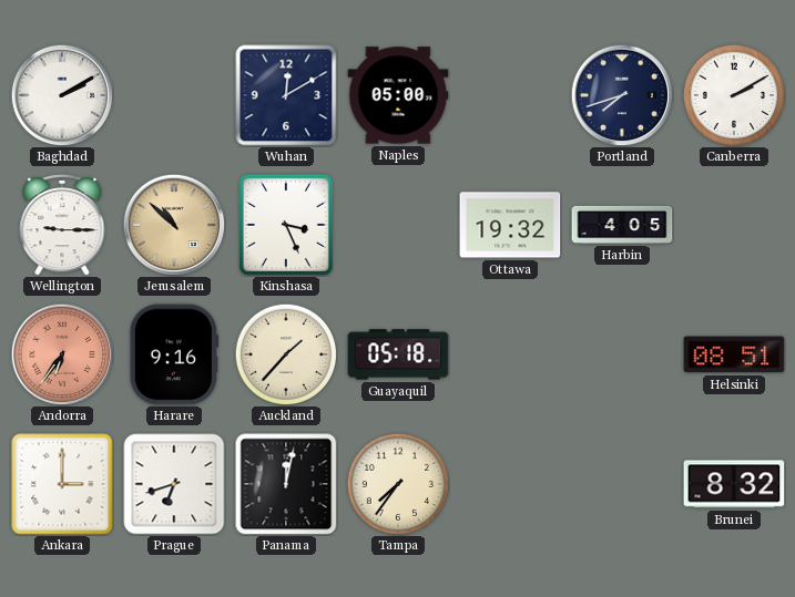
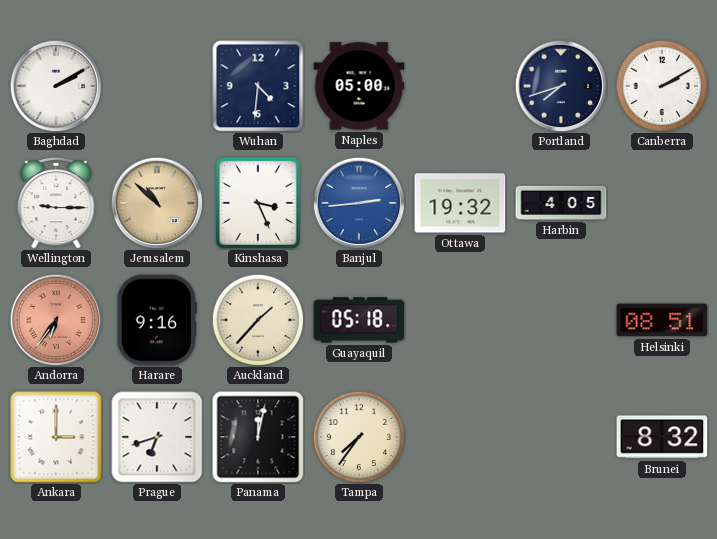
Wuhan: 12:10 -> 4:31 (258, 86)
Banjul: none -> 2:44 (359, 203)
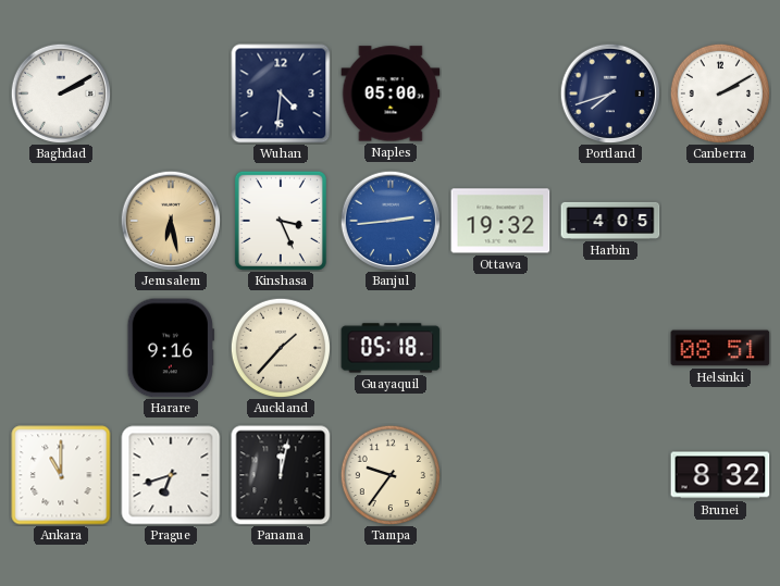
Wellington: 9:15 -> none (56, 204)
Jerusalem: 10:52 -> 6:28 (171, 221)
Andorra: 6:36 -> none (56, 320)
Ankara: 3:00 -> 11:00 (61, 475)
Tampa: 7:36 -> 9:36 (389, 474)
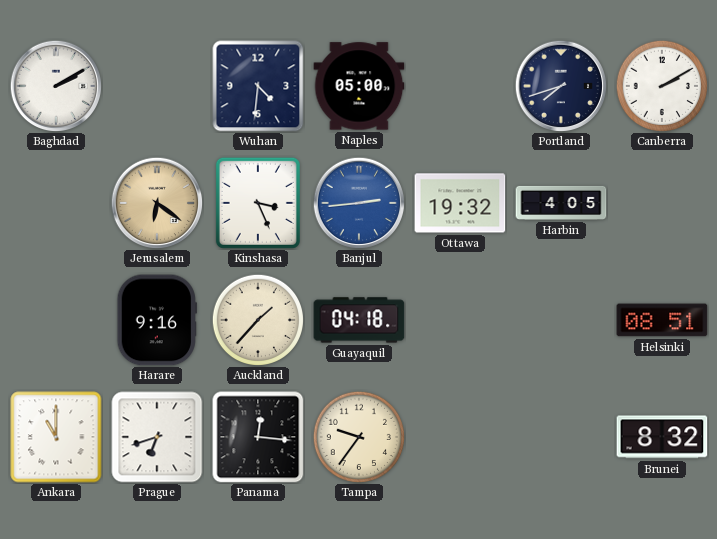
Jerusalem: 6:28 -> 6:21 (157, 203)
Guayaquil: 05:18 -> 04:18 (359, 320)
Panama: 12:02 -> 12:16 (258, 437)
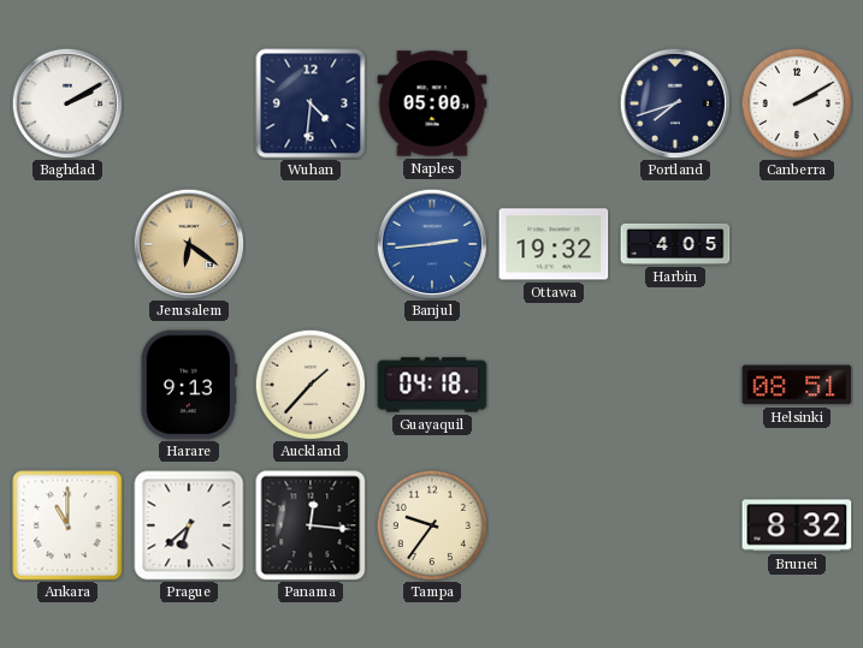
Kinshasa: 3:26 -> none (258, 203)
Harare: 9:16 -> 9:13 (189, 385)
Prague: 6:42 -> 6:38 (189, 525)
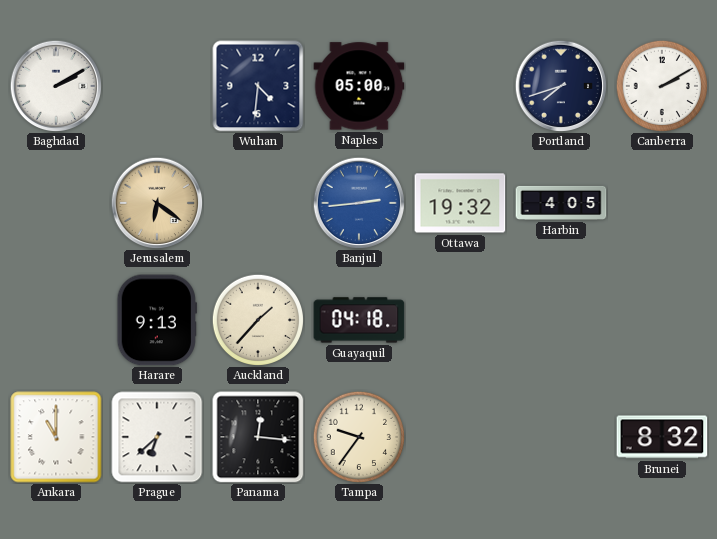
Helsinki: 08:51 -> none (797, 385)
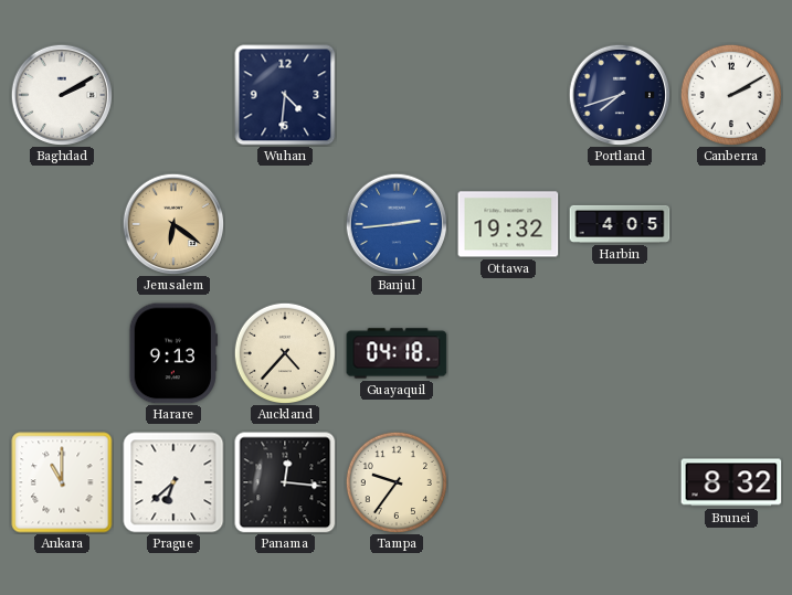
Naples: 05:00 -> none (359, 86)
Auckland: 1:37 -> 4:37 (284, 352)
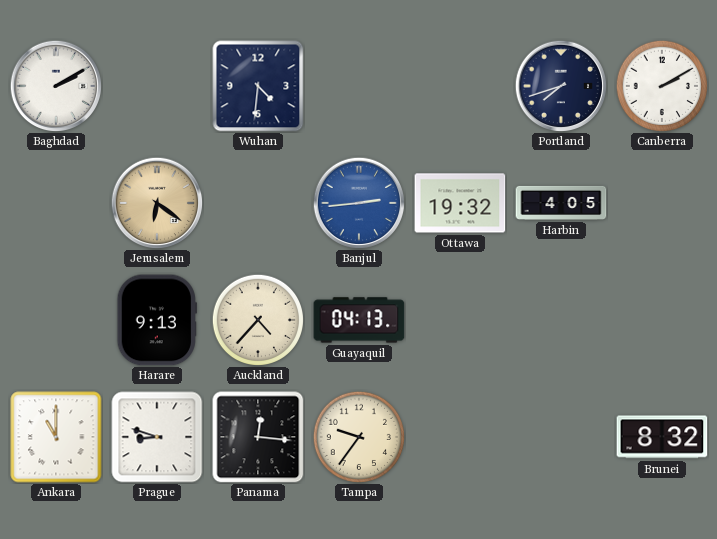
Guayaquil: 04:18 -> 04:13 (359, 320)
Prague: 6:38 -> 8:48 (157, 437)
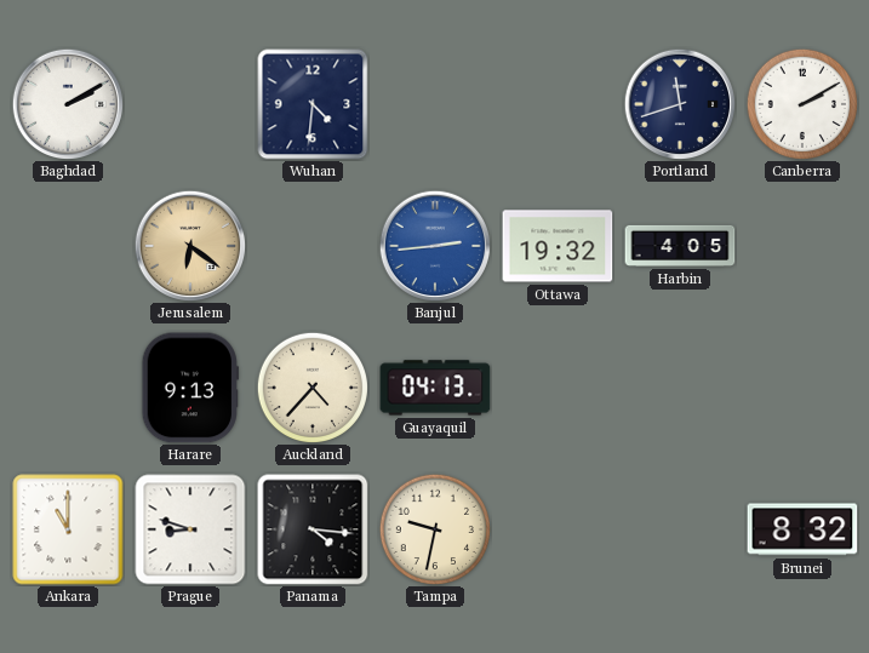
Portland: 7:42 -> 11:42 (680, 104)
Panama: 12:16 -> 4:16 (313, 529)
Tampa: 9:36 -> 9:32 (434, 528)
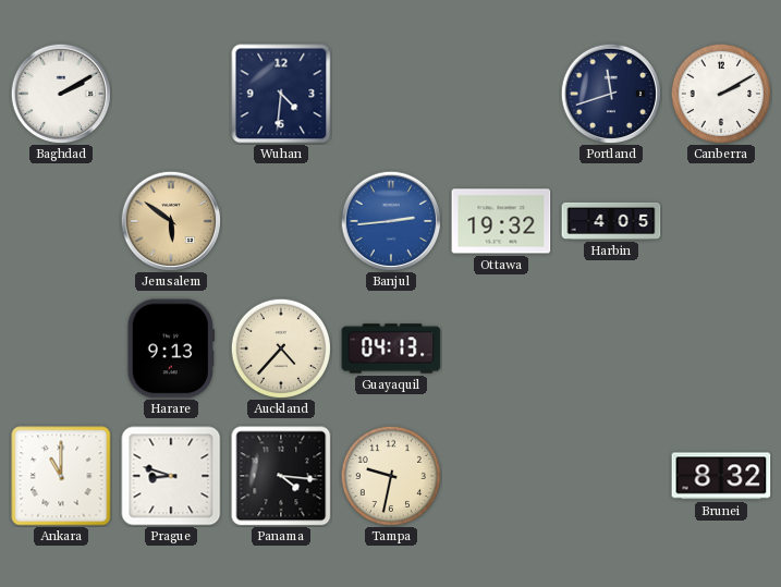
Jerusalem: 6:21 -> 5:51 (171, 221)
